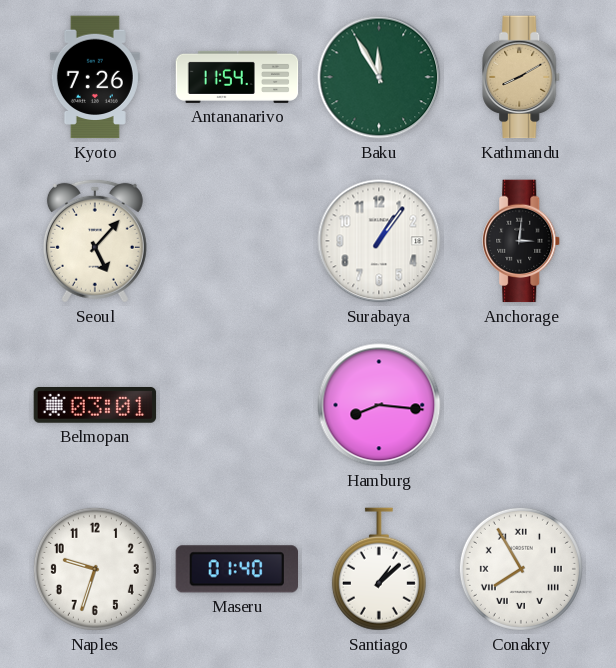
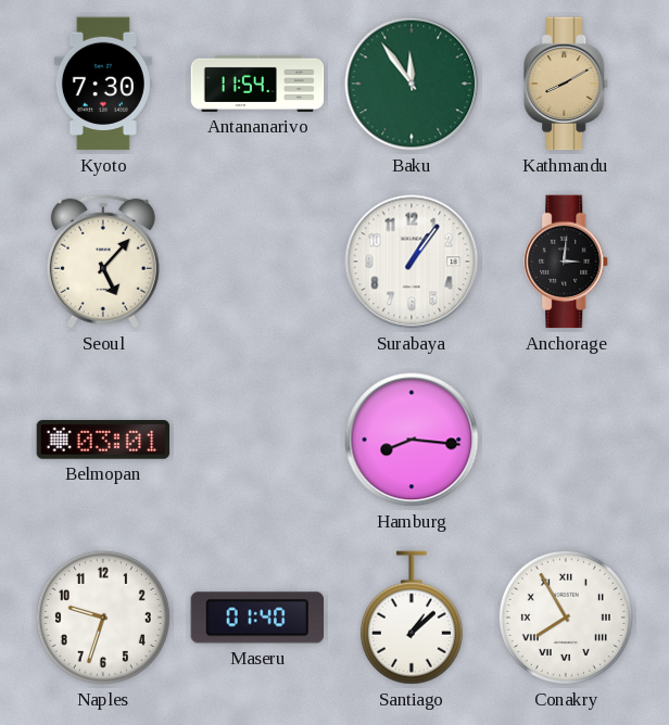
Kyoto: 7:26 -> 7:30 (103, 84)
Baku: 11:55 -> 11:54 (412, 84)
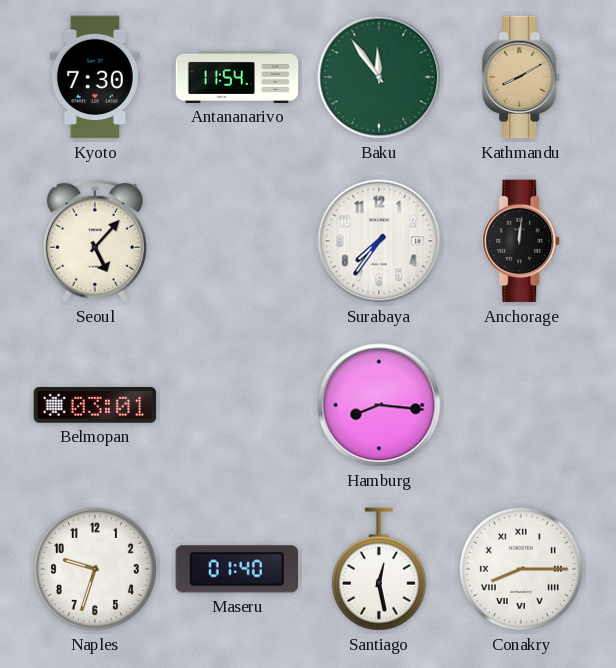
Surabaya: 1:06 -> 7:36 (379, 241)
Anchorage: 3:01 -> 12:01 (522, 241)
Santiago: 1:08 -> 12:28 (379, 569)
Conakry: 7:55 -> 8:15 (521, 569)
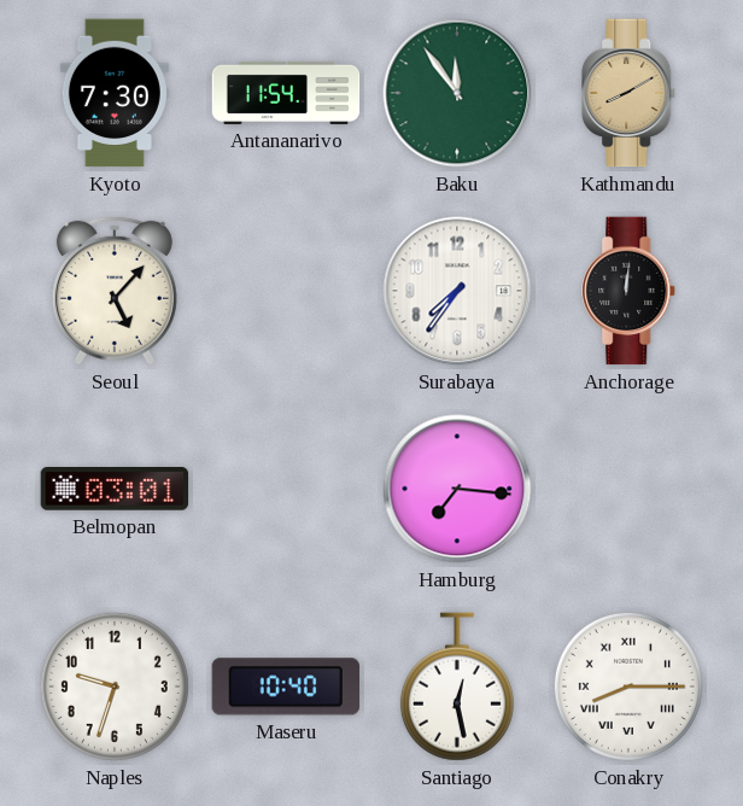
Hamburg: 8:16 -> 7:16 (457, 489)
Maseru: 01:40 -> 10:40 (285, 687)
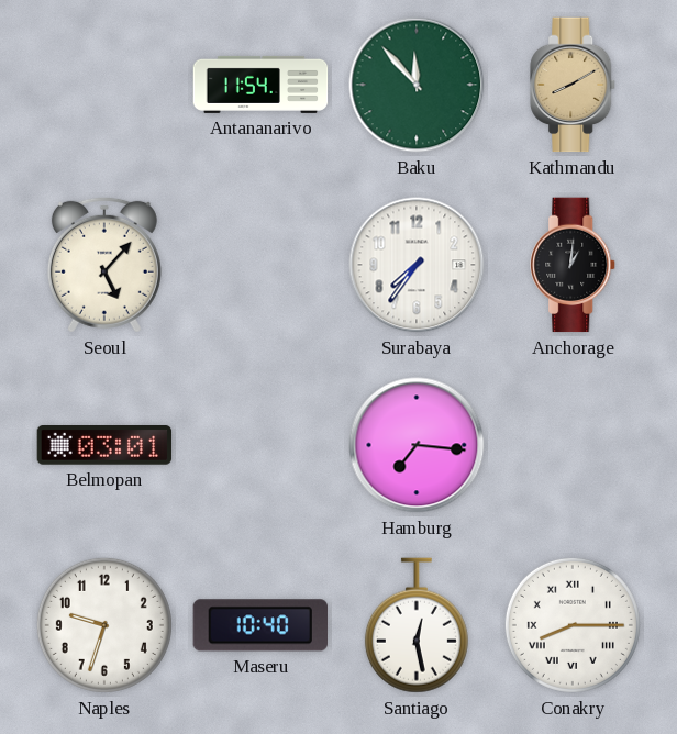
Kyoto: 7:30 -> none (115, 93)
Baku: 11:54 -> 11:53 (417, 85)
Anchorage: 12:01 -> 1:01 (574, 265)
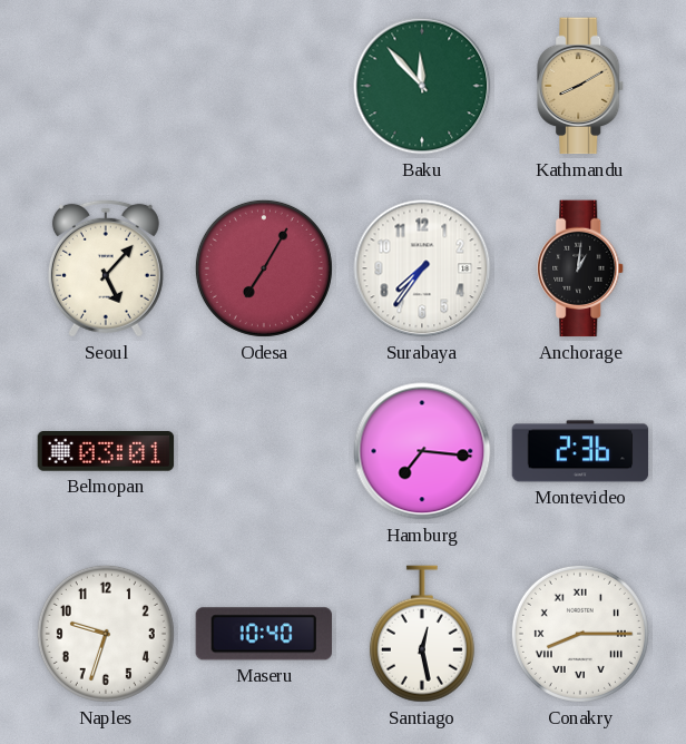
Antananarivo: 11:54 -> none (260, 85)
Odesa: none -> 7:05 (264, 268)
Montevideo: none -> 2:36 (580, 451)
